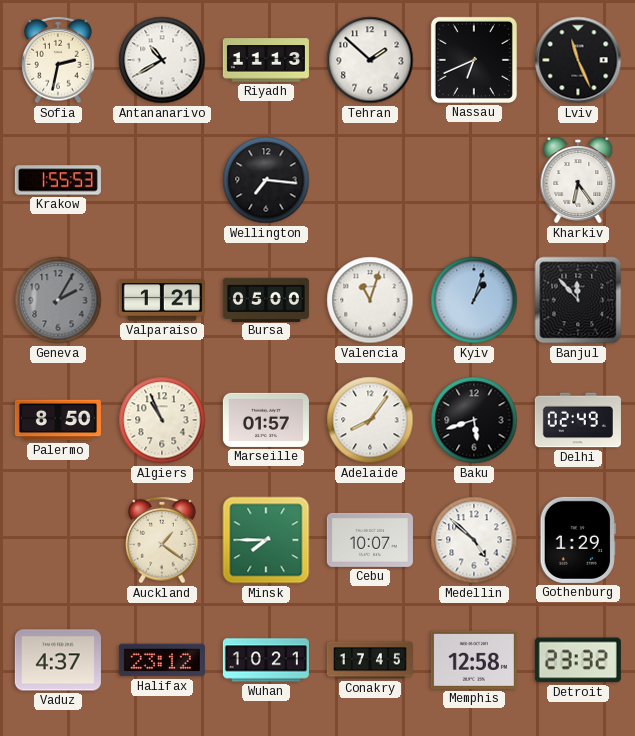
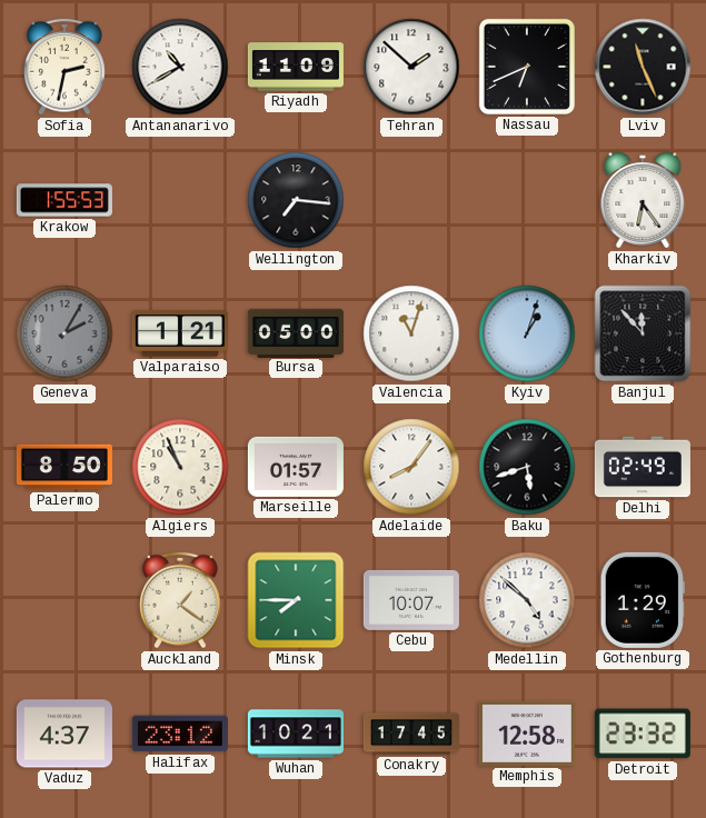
Riyadh: 11:13 -> 11:09 (296, 67)
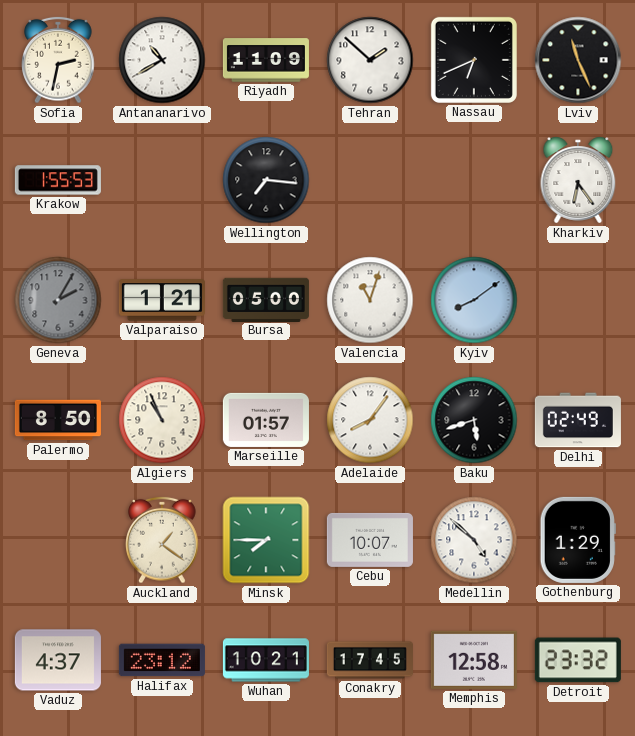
Kyiv: 1:03 -> 8:09 (474, 300)
Banjul: 11:53 -> none (643, 333)
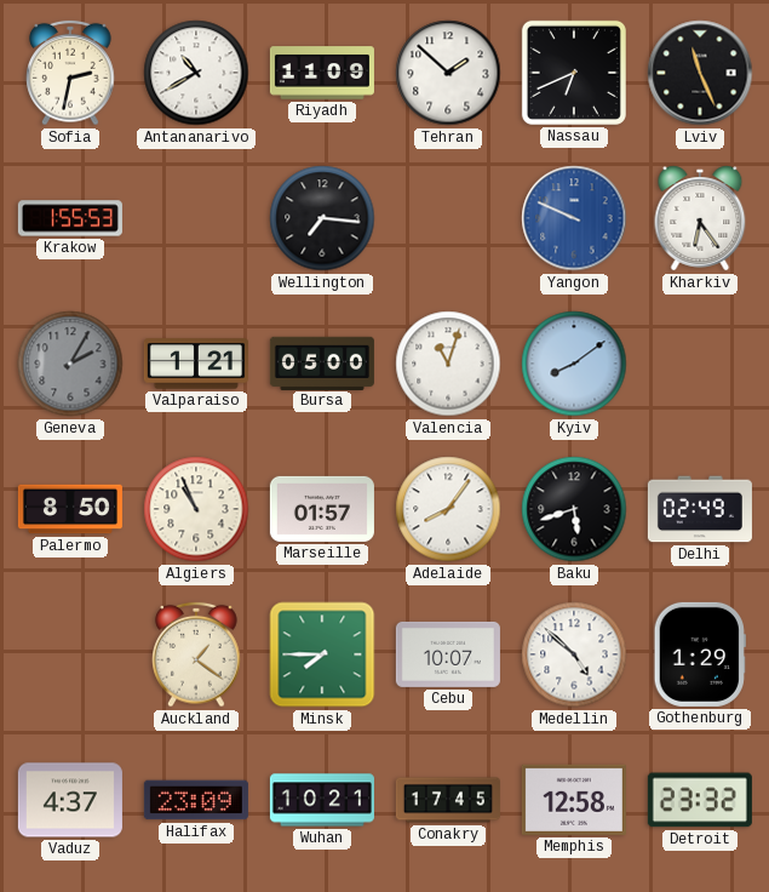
Yangon: none -> 9:49 (574, 218)
Halifax: 23:12 -> 23:09 (196, 800)
